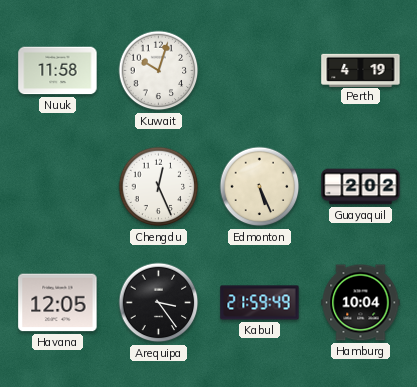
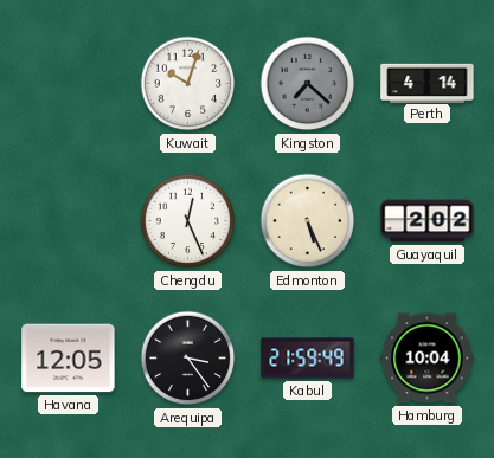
Nuuk: 11:58 -> none (58, 71)
Kingston: none -> 7:22 (308, 84)
Perth: 4:19 -> 4:14 (428, 83)
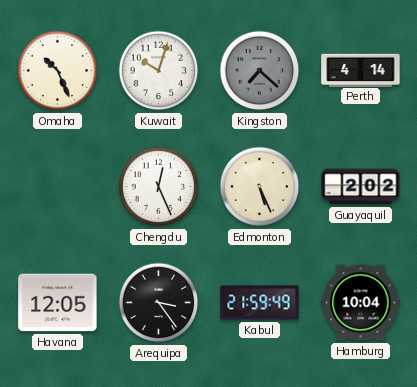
Omaha: none -> 10:26 (58, 71)
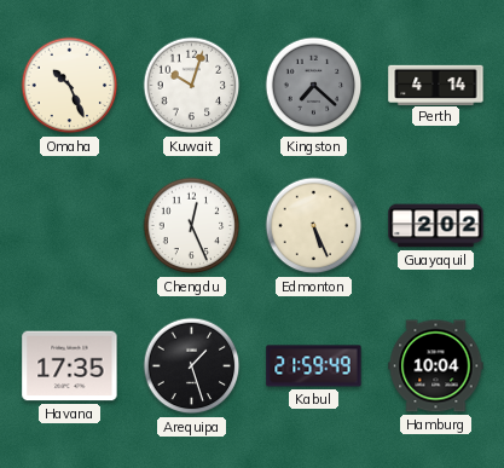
Havana: 12:05 -> 17:35 (70, 366)
Arequipa: 3:24 -> 1:27 (192, 366)
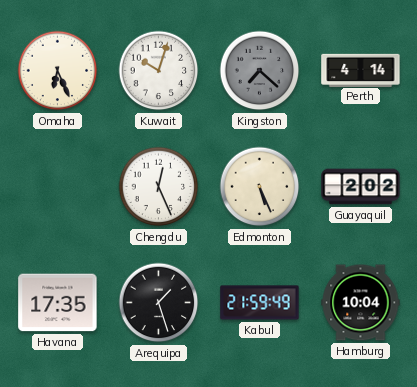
Omaha: 10:26 -> 6:26 (58, 71)
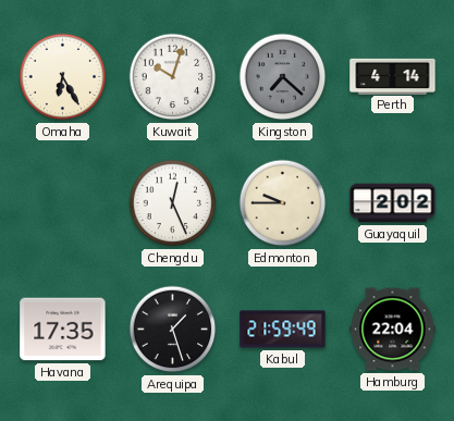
Omaha: 6:26 -> 6:25 (63, 77)
Edmonton: 5:26 -> 9:45 (283, 203)
Hamburg: 10:04 -> 22:04 (393, 330)
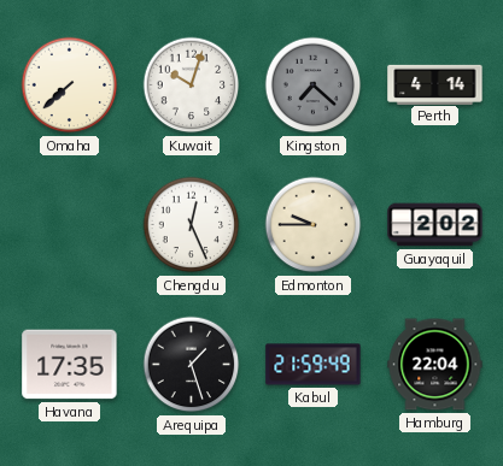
Omaha: 6:25 -> 7:38 (70, 85)
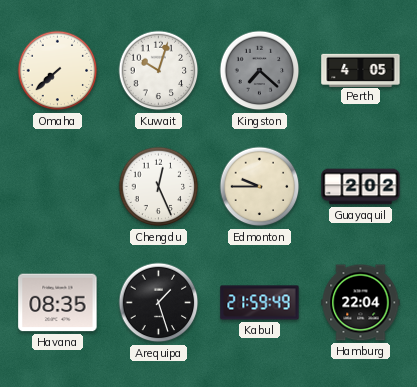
Perth: 4:14 -> 4:05 (361, 70)
Havana: 17:35 -> 08:35 (58, 303)
